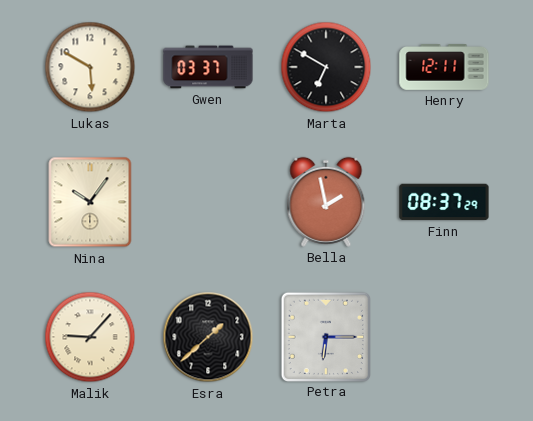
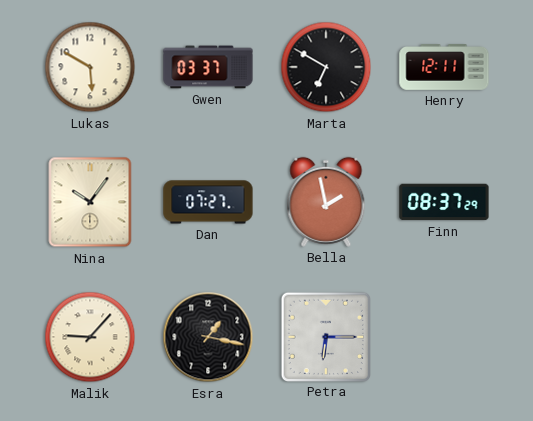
Dan: none -> 07:27 (208, 202)
Esra: 1:38 -> 1:17 (208, 337)
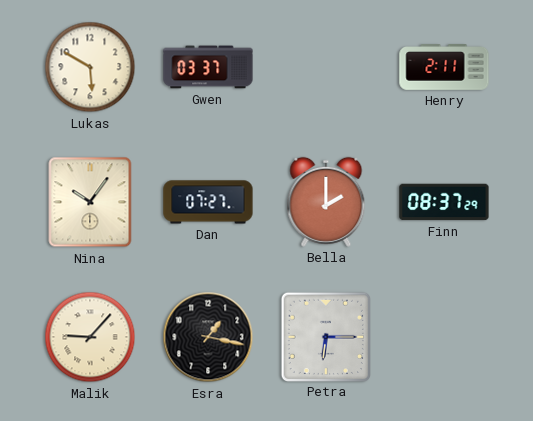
Marta: 6:50 -> none (326, 67)
Henry: 12:11 -> 2:11 (444, 67)
Bella: 1:58 -> 2:00 (326, 202)
